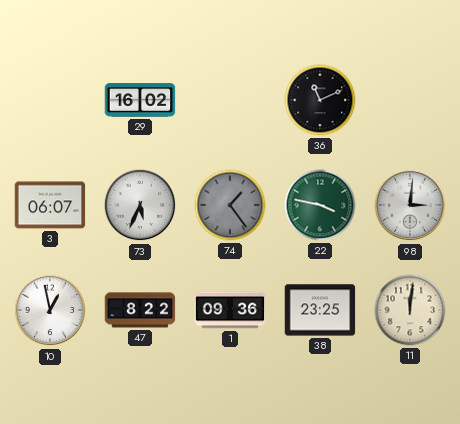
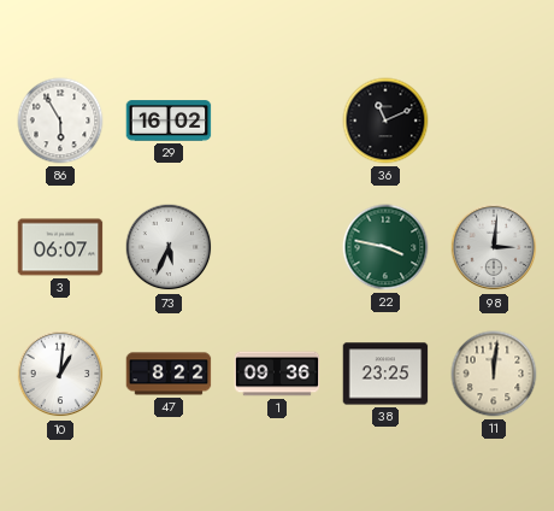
86: none -> 5:55 (60, 121)
74: 1:24 -> none (230, 205)
10: 12:58 -> 1:01 (60, 374)
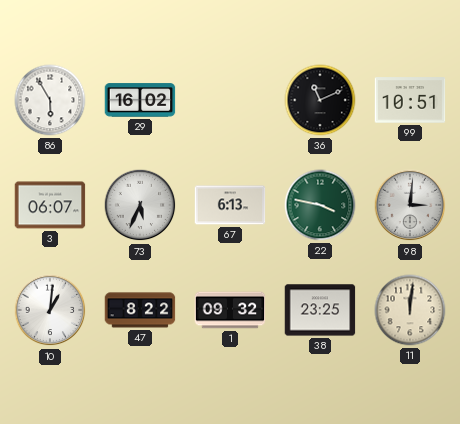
99: none -> 10:51 (410, 100)
67: none -> 6:13 (230, 205)
1: 09:36 -> 09:32 (230, 310)
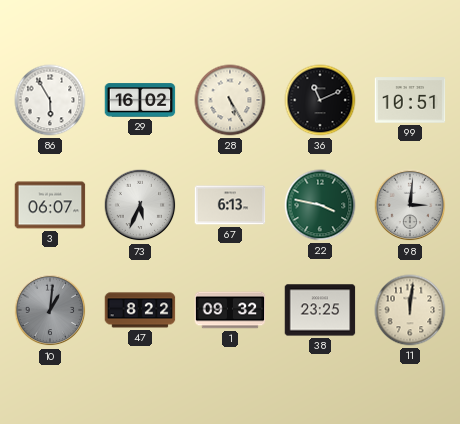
28: none -> 5:25 (230, 100)
10 dial: white -> grey (50, 310)
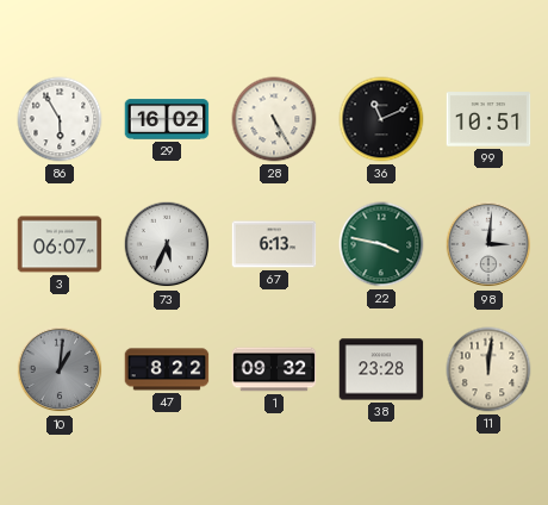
38: 23:25 -> 23:28 (381, 369)
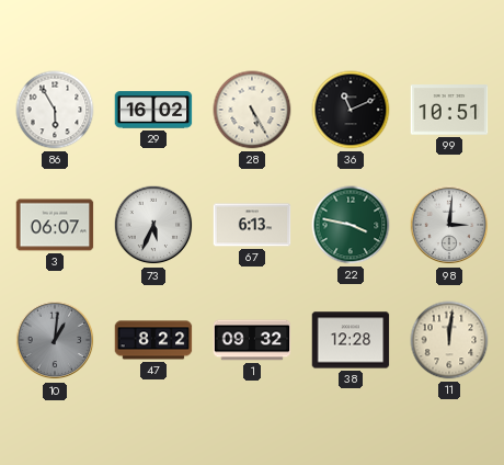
38: 23:28 -> 12:28 (351, 340)
